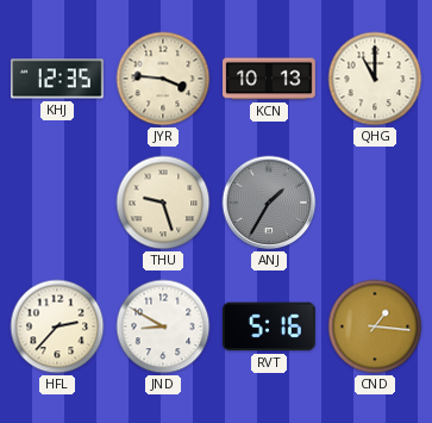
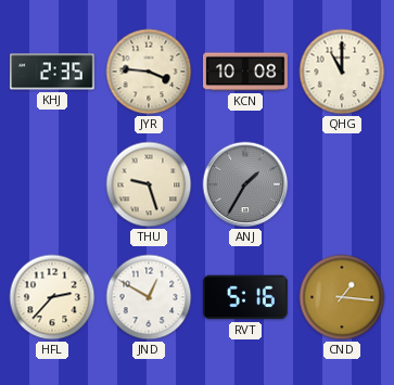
KHJ: 12:35 -> 2:35 (52, 72)
KCN: 10:13 -> 10:08 (246, 72)
JND: 8:50 -> 12:50 (149, 297)
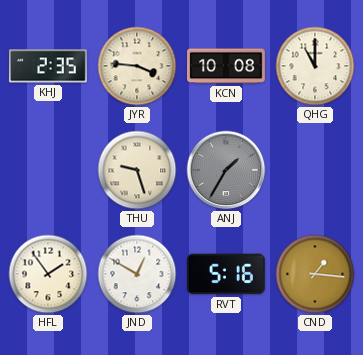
HFL: 2:37 -> 1:54 (48, 274)
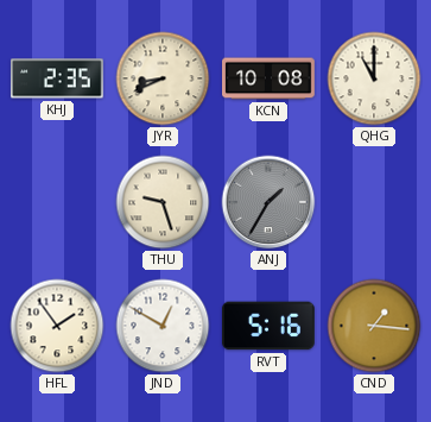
JYR: 3:46 -> 8:41 (163, 78)
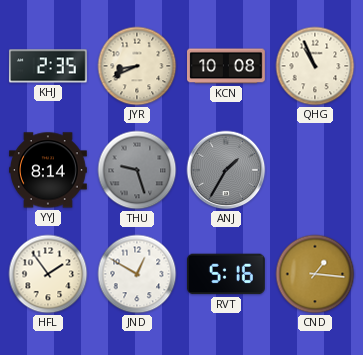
QHG: 11:00 -> 10:56 (315, 66)
YYJ: none -> 8:14 (49, 170)
THU dial: cream -> grey (137, 170)
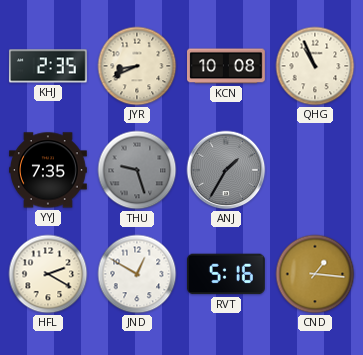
YYJ: 8:14 -> 7:35 (49, 170)
HFL: 1:54 -> 2:20 (48, 274)
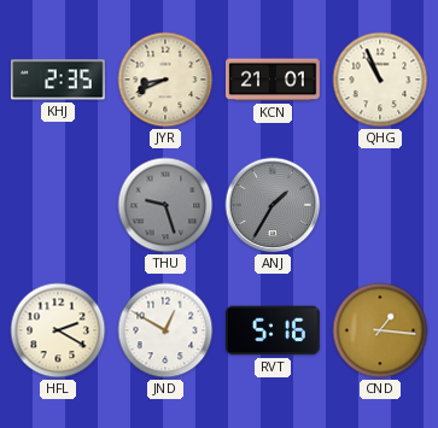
KCN: 10:08 -> 21:01 (274, 80)
YYJ: 7:35 -> none (49, 170)
